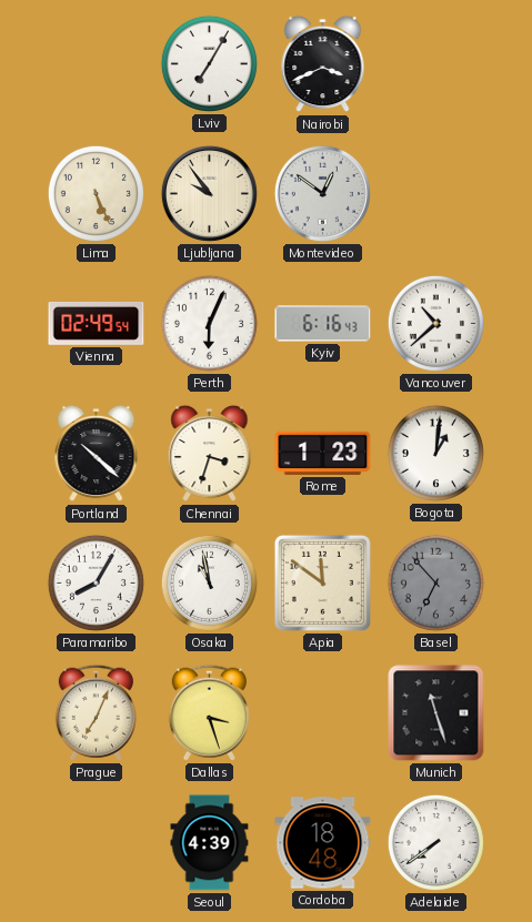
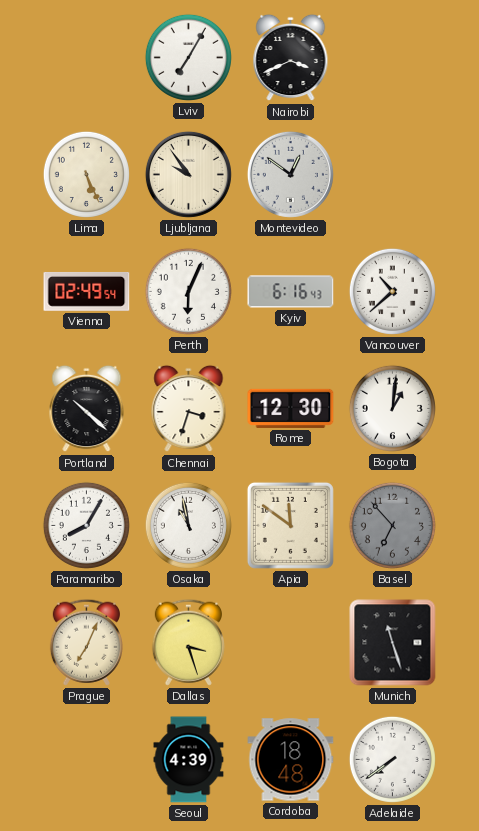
Rome: 1:23 -> 12:30 (291, 408)
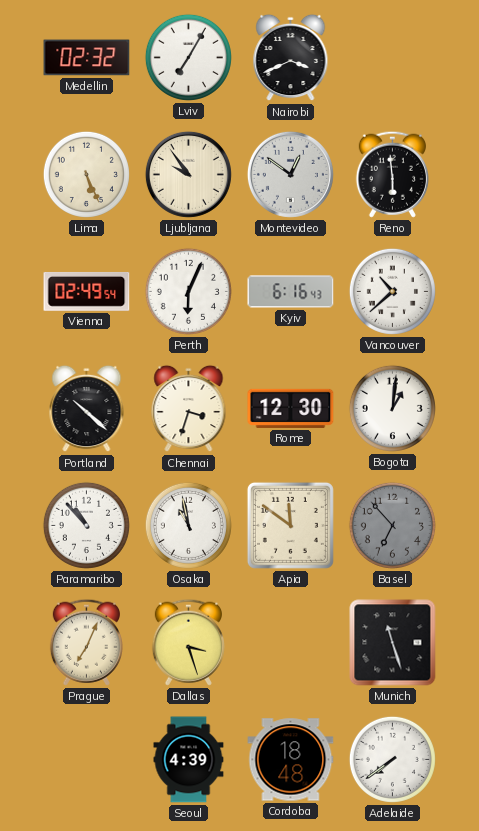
Medellin: none -> 02:32 (87, 58)
Reno: none -> 5:59 (392, 174)
Paramaribo: 8:05 -> 10:53 (86, 525)
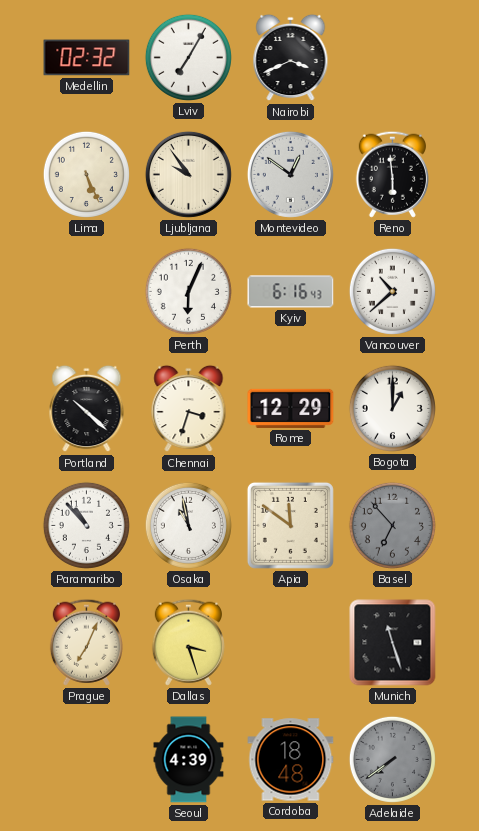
Vienna: 02:49 -> none (87, 291)
Rome: 12:30 -> 12:29 (291, 408)
Bogota: 1:01 -> 1:00 (392, 408)
Adelaide dial: white -> grey (392, 759)
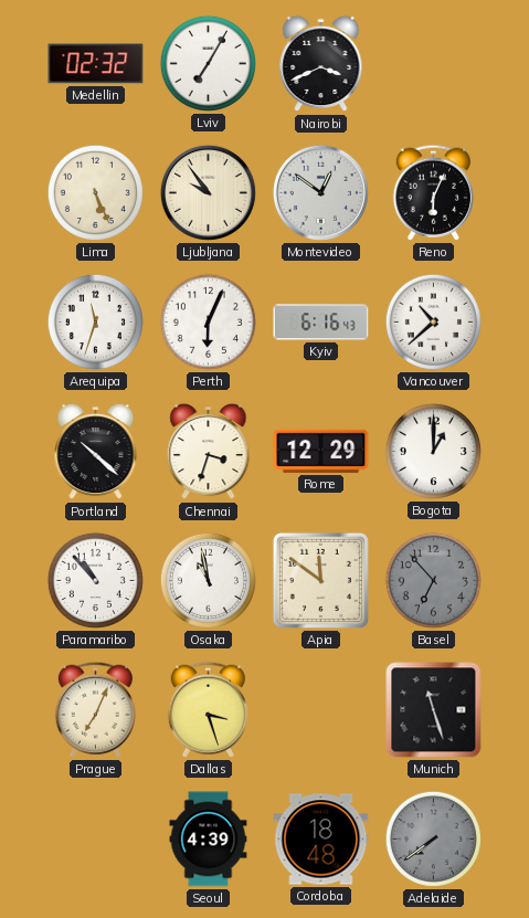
Reno: 5:59 -> 6:04 (433, 192)
Arequipa: none -> 11:33 (95, 321)
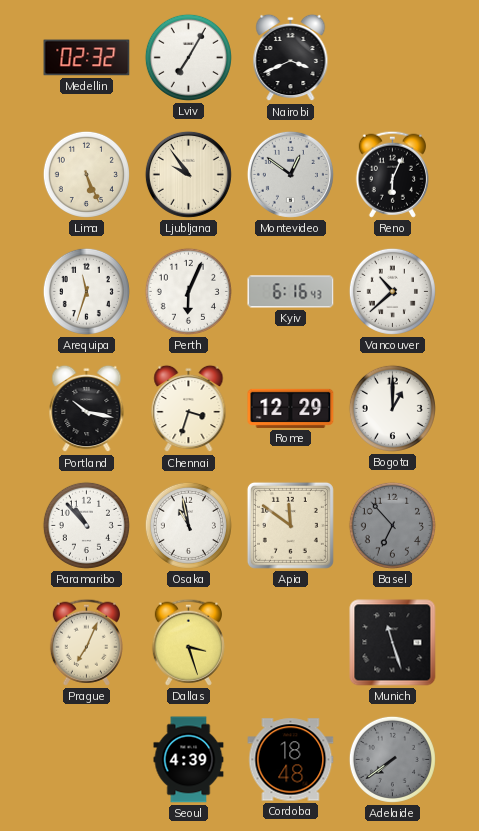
Portland: 10:22 -> 10:17 (87, 409)
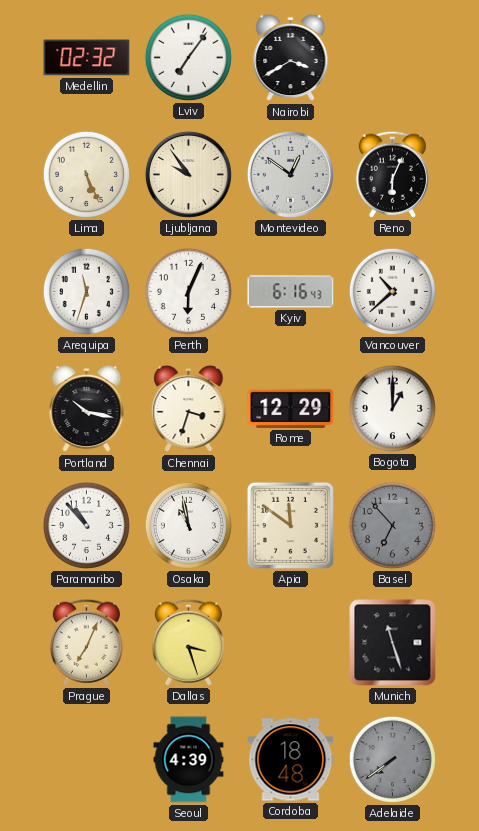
Lviv: 7:05 -> 7:06 (188, 57)
Nairobi: 3:41 -> 3:40 (291, 58)
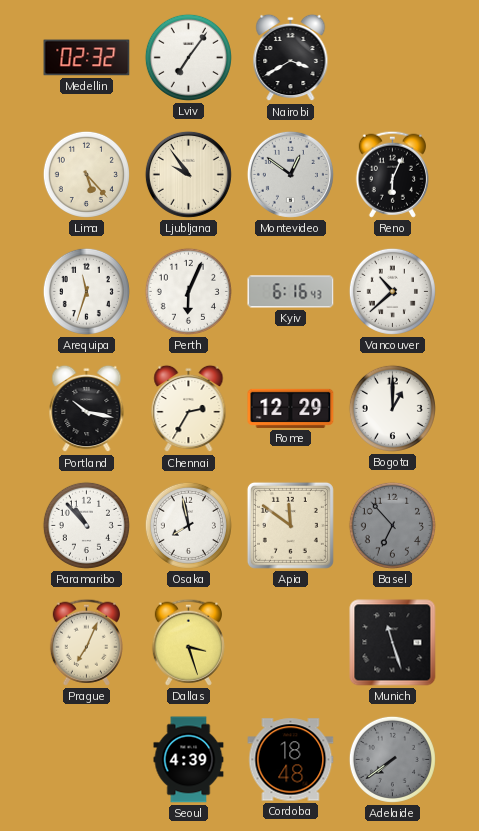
Lima: 5:26 -> 5:23 (86, 174)
Chennai: 3:33 -> 2:35 (189, 409)
Osaka: 10:58 -> 7:58 (188, 525)
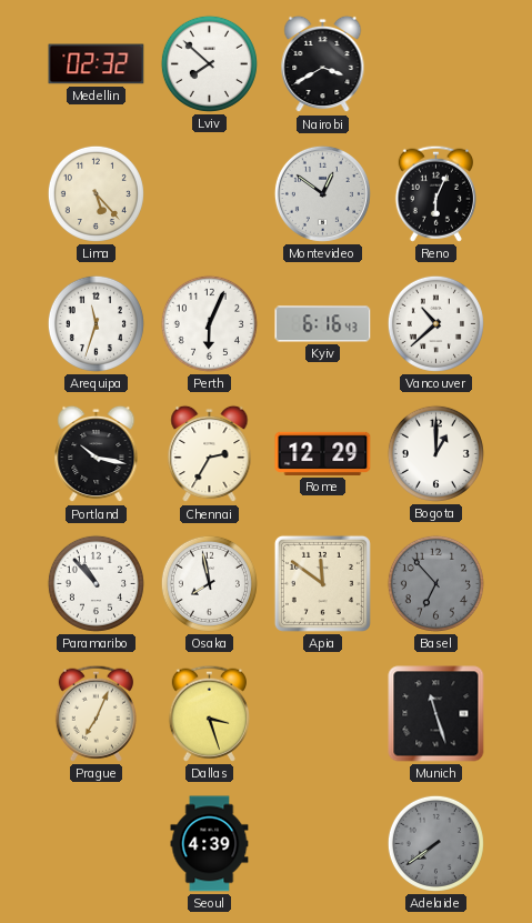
Lviv: 7:06 -> 7:52 (209, 63)
Ljubljana: 9:54 -> none (188, 174)
Cordoba: 18:48 -> none (291, 760)
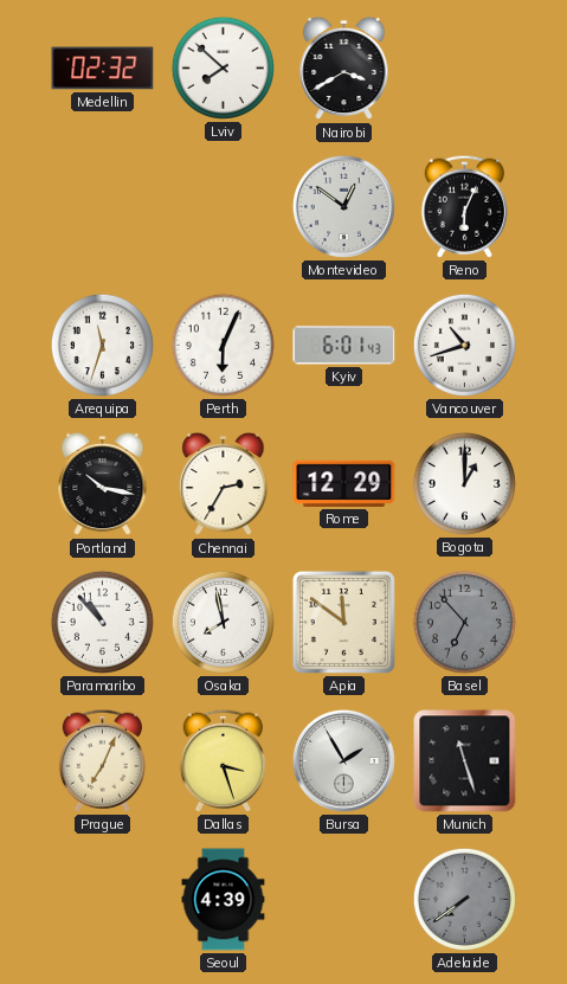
Lima: 5:23 -> none (96, 193)
Kyiv: 6:16 -> 6:01 (344, 346)
Vancouver: 10:38 -> 10:42 (464, 345)
Bursa: none -> 1:55 (343, 760)
